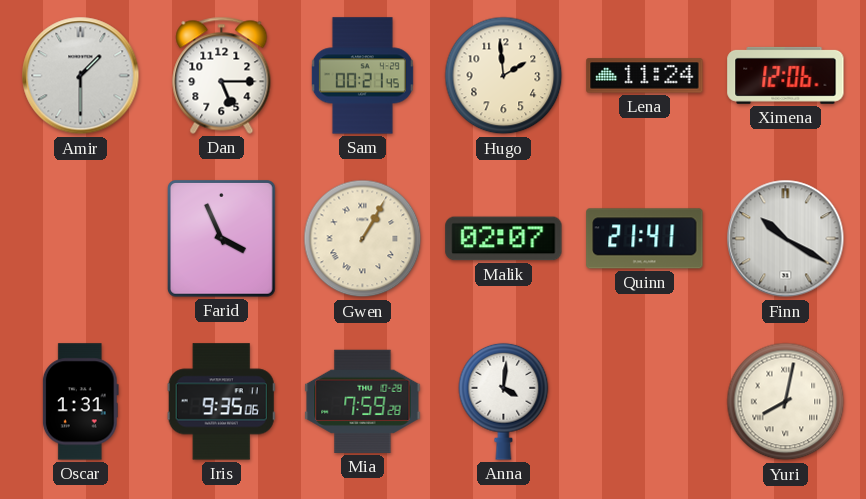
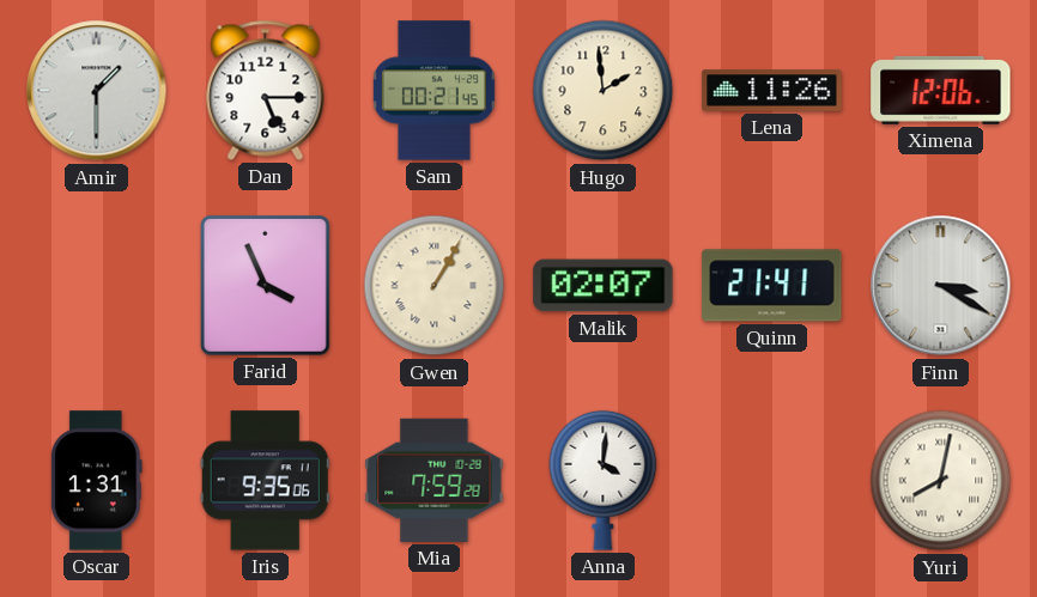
Lena: 11:24 -> 11:26 (772, 91)
Finn: 10:20 -> 3:20 (941, 286)
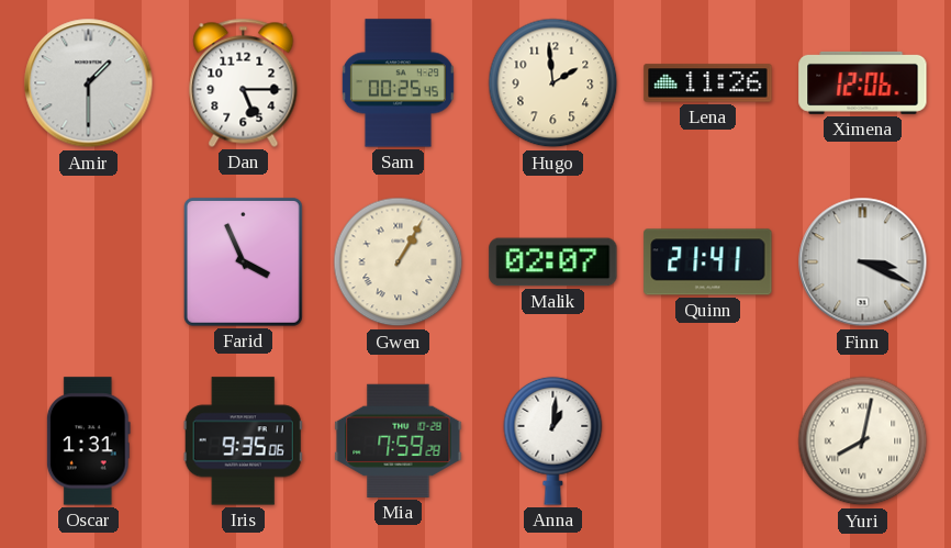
Sam: 00:21 -> 00:25 (398, 83)
Finn: 3:20 -> 3:19 (863, 262)
Anna: 4:01 -> 1:01 (553, 440)
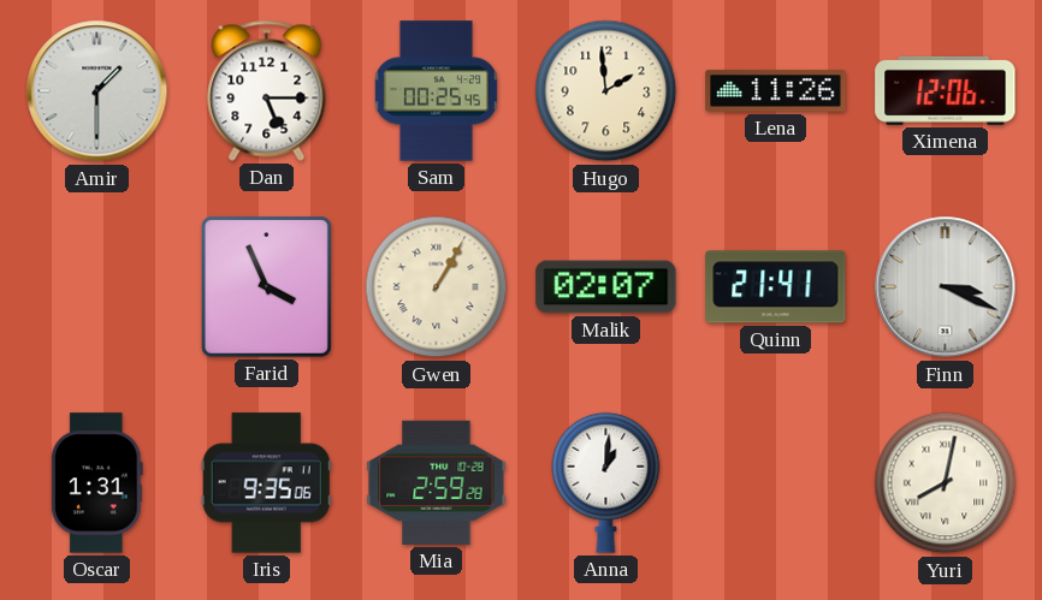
Mia: 7:59 -> 2:59 (437, 482)
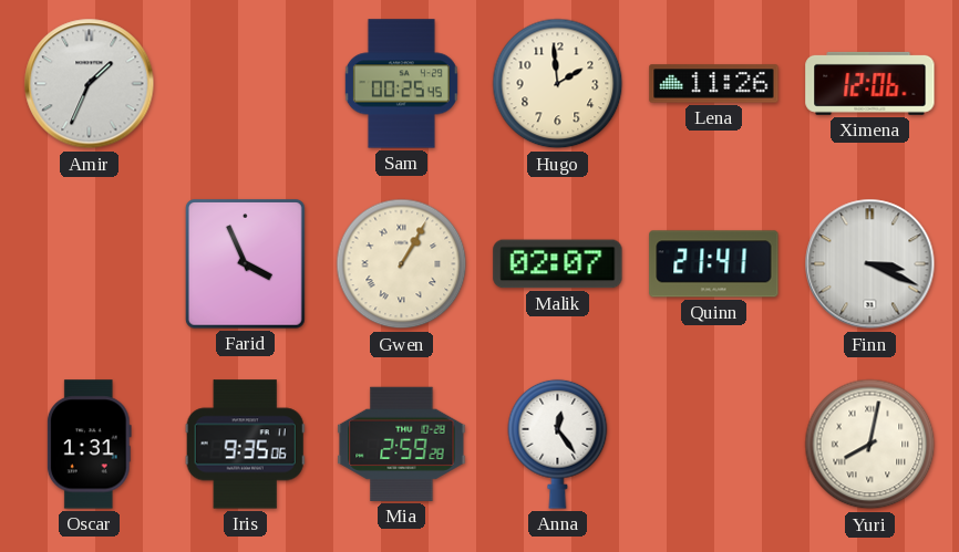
Amir: 1:30 -> 1:34 (90, 84)
Dan: 5:15 -> none (267, 90)
Anna: 1:01 -> 12:24 (558, 444)
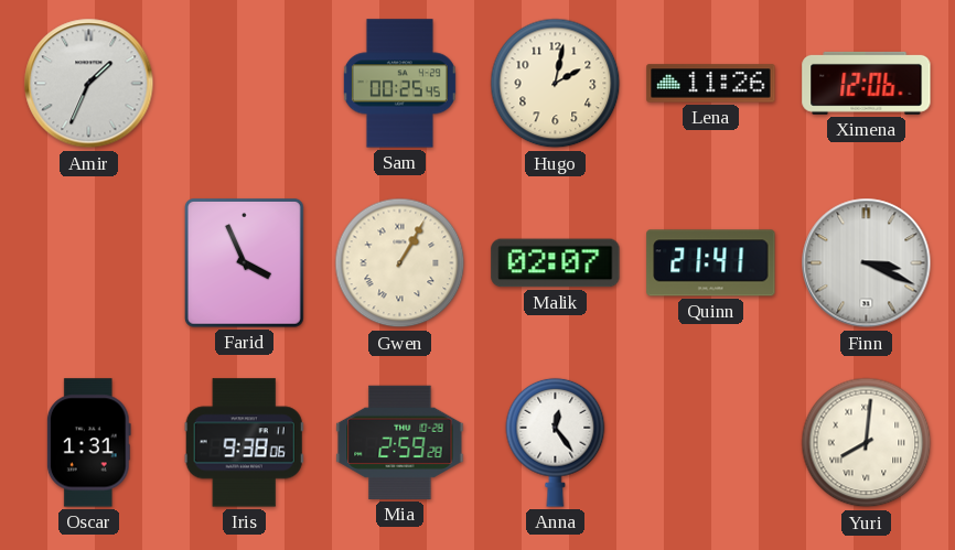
Hugo: 1:59 -> 2:02 (556, 84)
Iris: 9:35 -> 9:38 (244, 443)
Yuri: 8:02 -> 8:01 (867, 443)
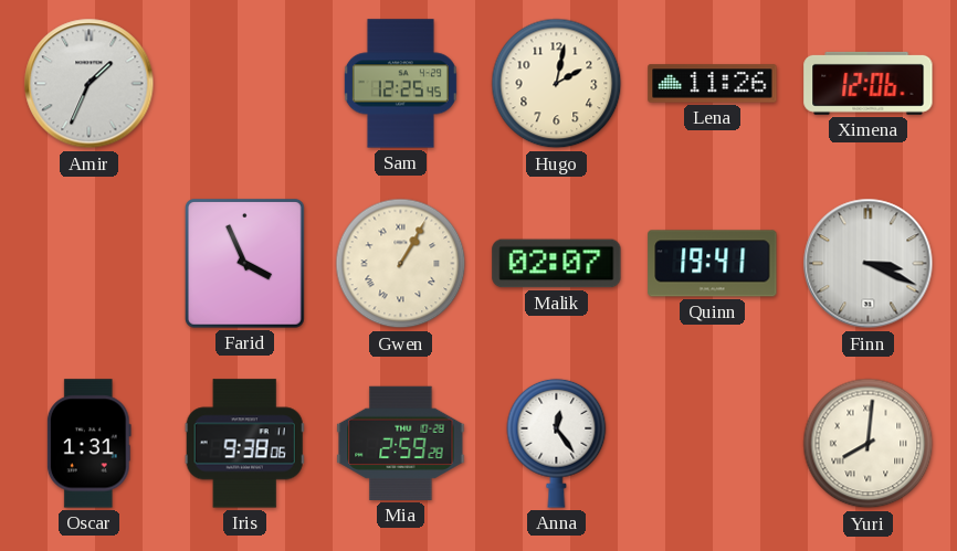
Sam: 00:25 -> 12:25 (400, 84)
Quinn: 21:41 -> 19:41 (713, 264)
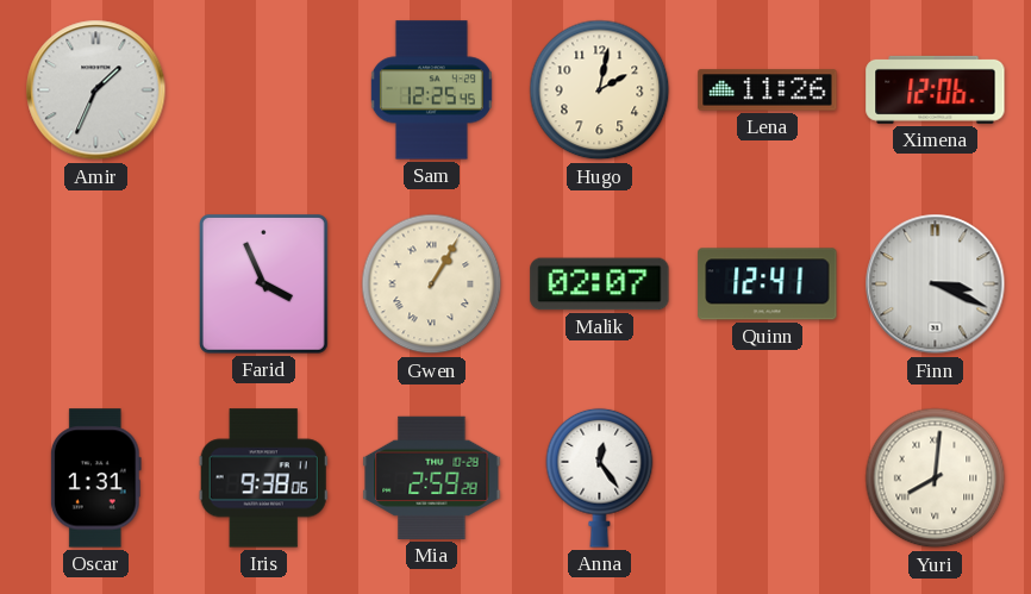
Quinn: 19:41 -> 12:41 (768, 285)
